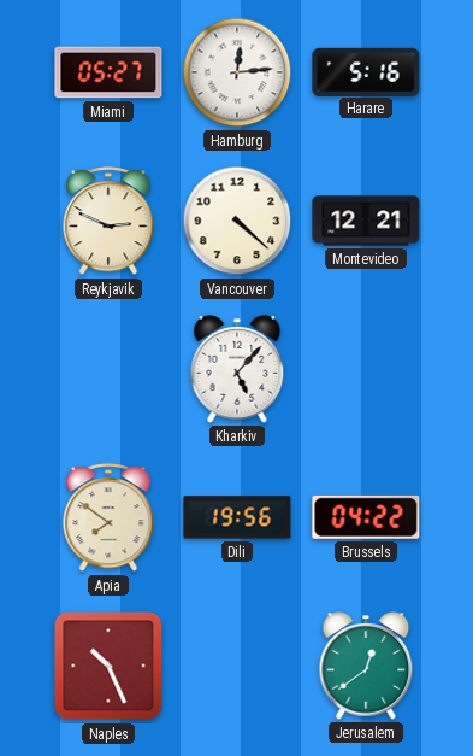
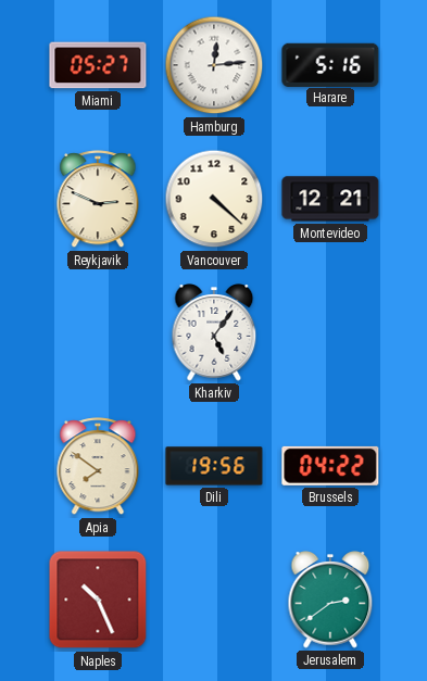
Kharkiv: 5:07 -> 5:06 (214, 332)
Jerusalem: 12:39 -> 2:39 (330, 600)
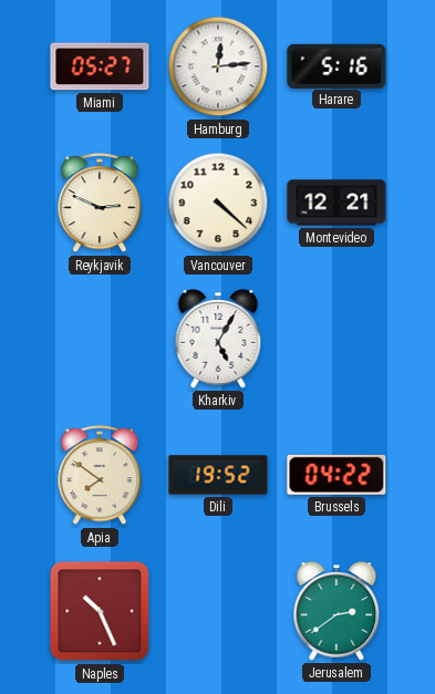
Kharkiv: 5:06 -> 5:05 (218, 339)
Dili: 19:56 -> 19:52 (218, 475)
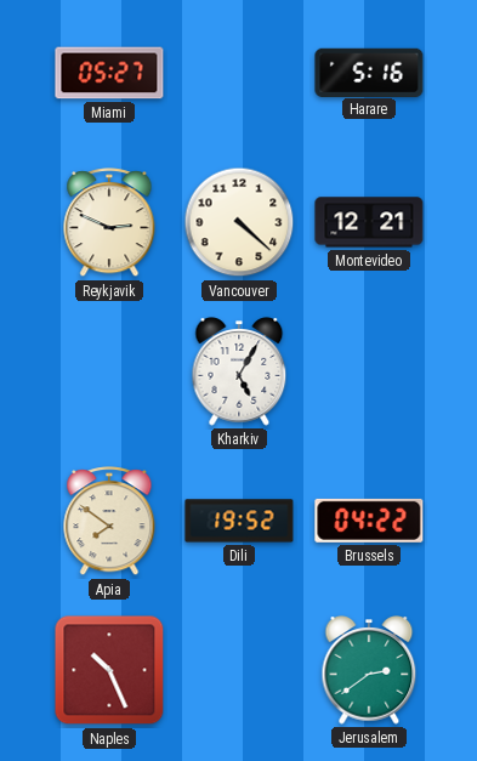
Hamburg: 12:14 -> none (218, 66)
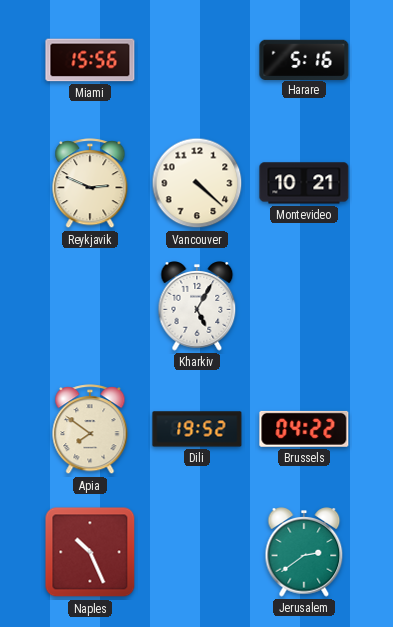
Miami: 05:27 -> 15:56 (90, 60)
Montevideo: 12:21 -> 10:21 (304, 183)
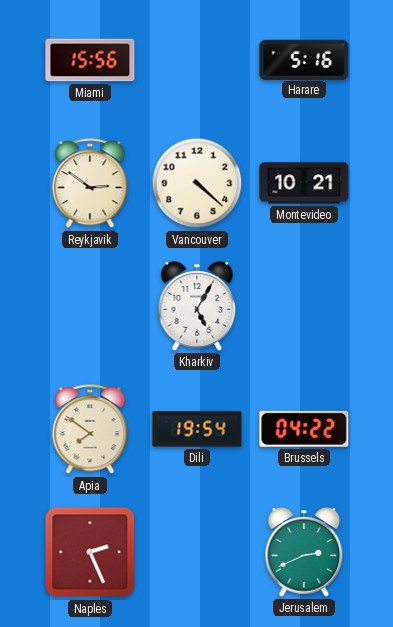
Reykjavik: 2:49 -> 2:51 (90, 184)
Dili: 19:52 -> 19:54 (197, 429)
Naples: 10:26 -> 2:26 (90, 552)
Jerusalem: 2:39 -> 2:41 (304, 552)
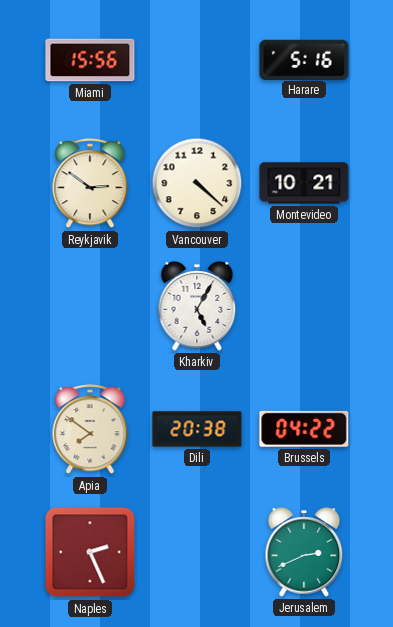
Dili: 19:54 -> 20:38 (197, 429)
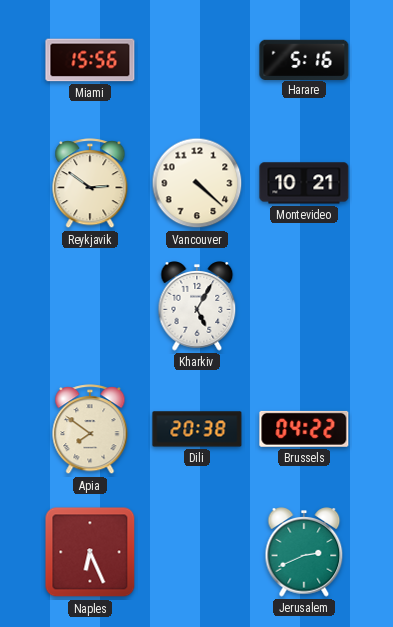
Naples: 2:26 -> 6:26 (90, 552)
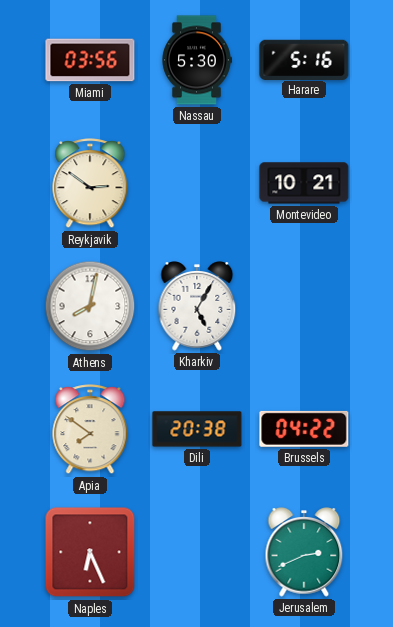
Miami: 15:56 -> 03:56 (90, 60)
Nassau: none -> 5:30 (197, 60)
Vancouver: 4:22 -> none (197, 183)
Athens: none -> 8:02 (90, 306)
